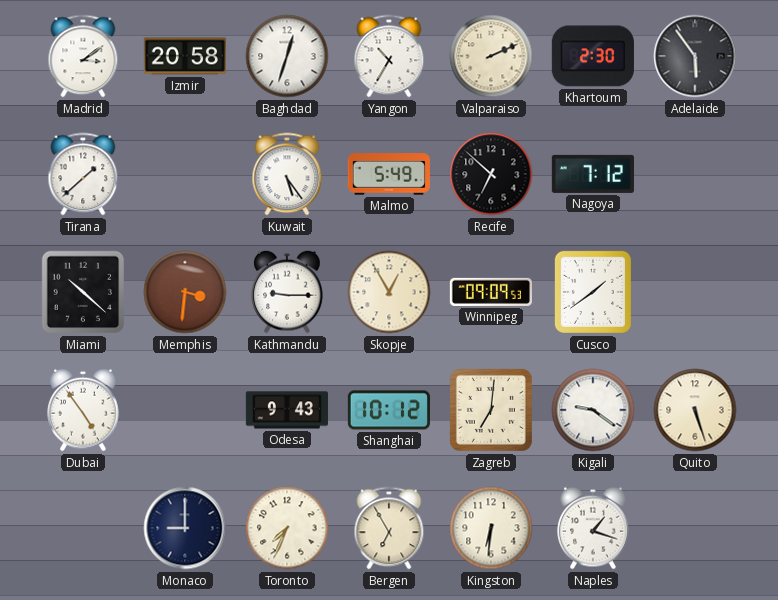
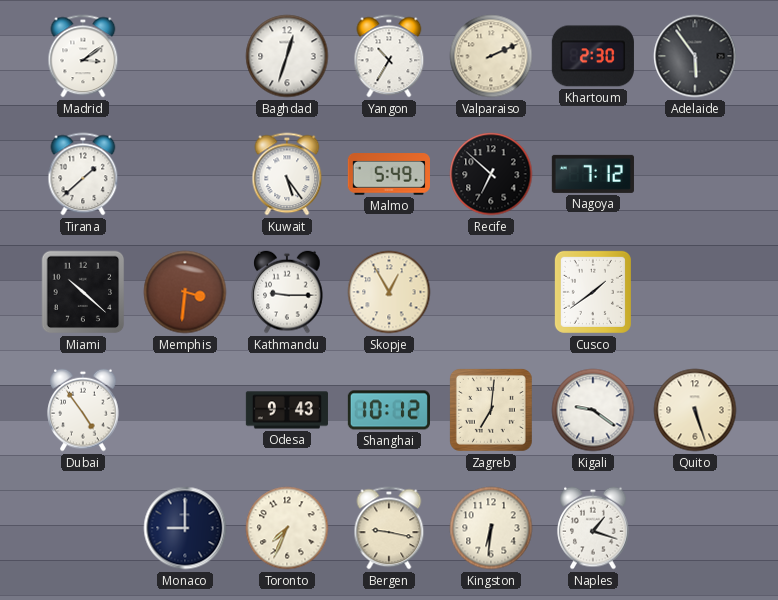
Izmir: 20:58 -> none (185, 56)
Winnipeg: 09:09 -> none (491, 292)
Bergen: 6:55 -> 9:17 (389, 528)
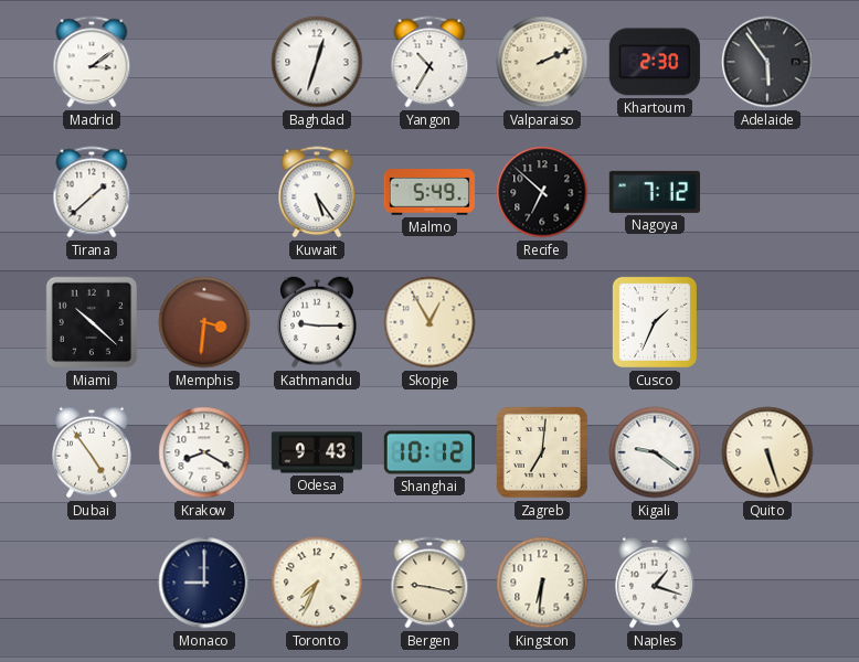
Cusco: 1:39 -> 1:34 (655, 322)
Krakow: none -> 8:20 (204, 452)
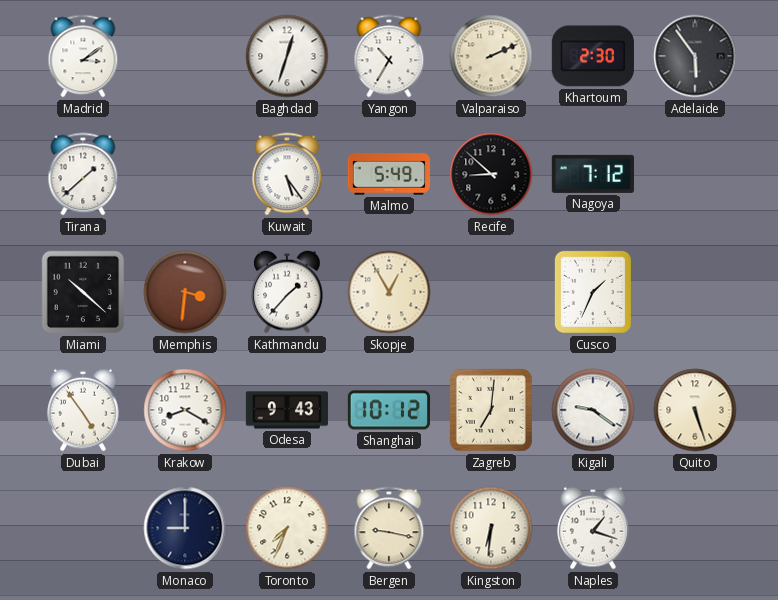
Recife: 6:52 -> 8:52 (491, 174)
Kathmandu: 9:15 -> 1:37 (287, 292)
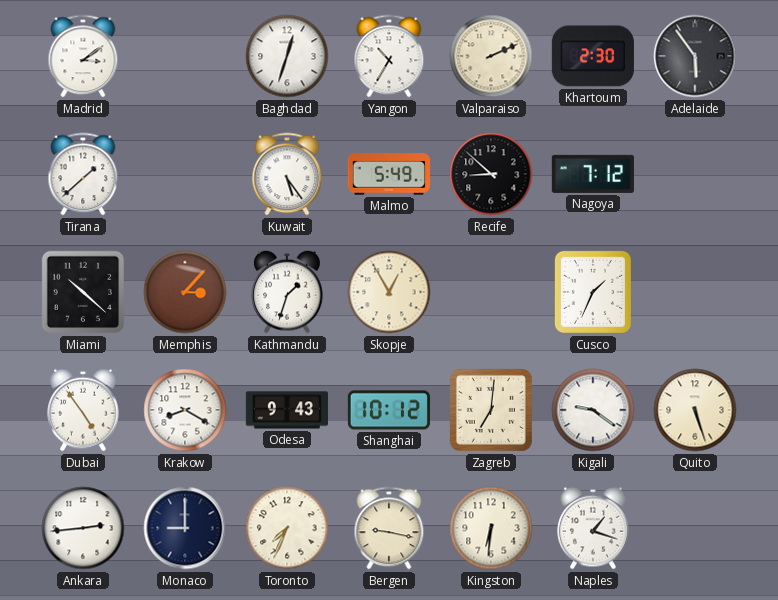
Memphis: 3:31 -> 3:07 (185, 292)
Kathmandu: 1:37 -> 1:33 (287, 292)
Ankara: none -> 2:44 (83, 528)
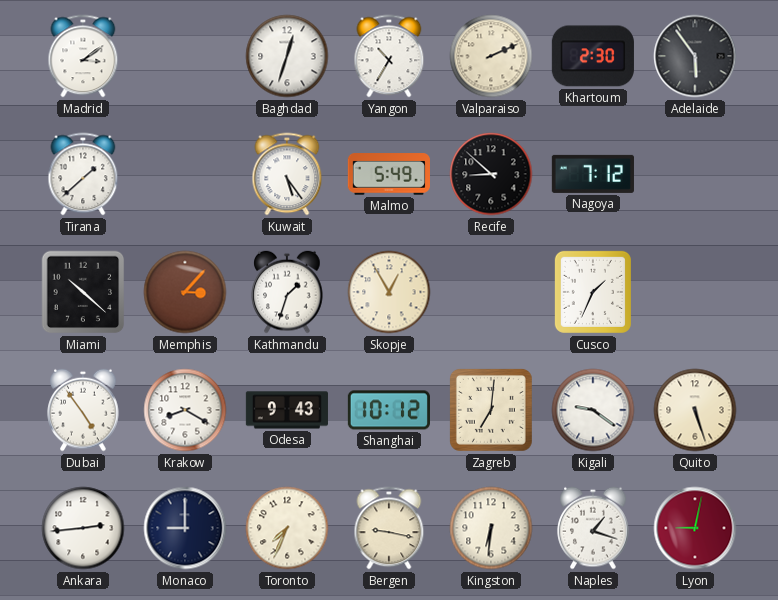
Lyon: none -> 9:02 (695, 528)
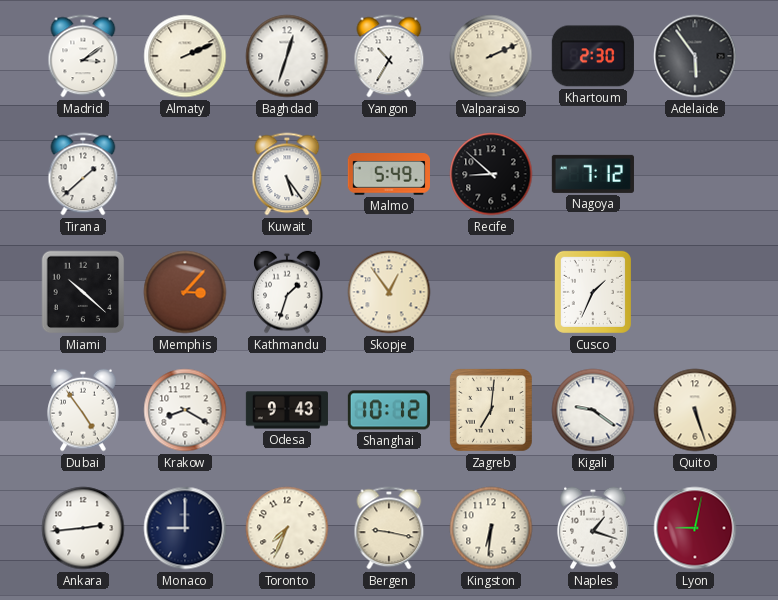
Almaty: none -> 2:11 (185, 56)
Skopje: 12:55 -> 12:54 (389, 292)
